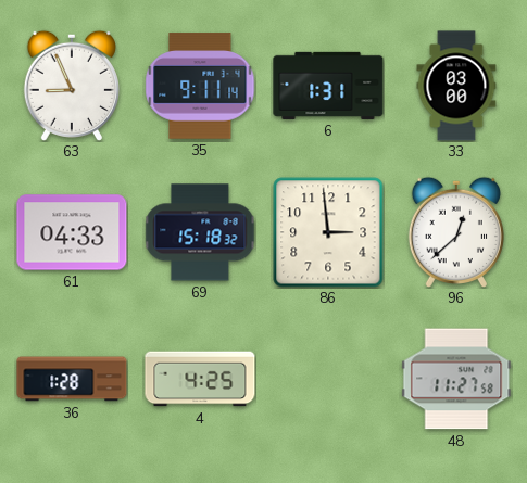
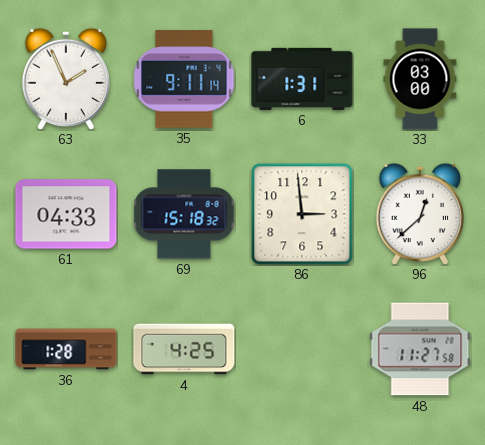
63: 8:56 -> 1:56 (66, 79)
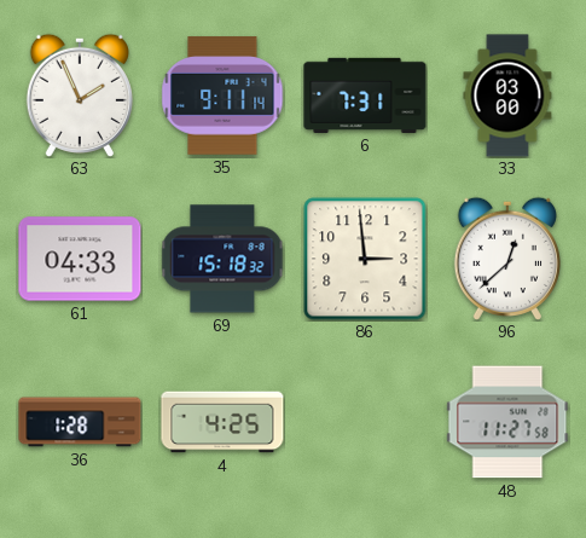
6: 1:31 -> 7:31 (365, 96)
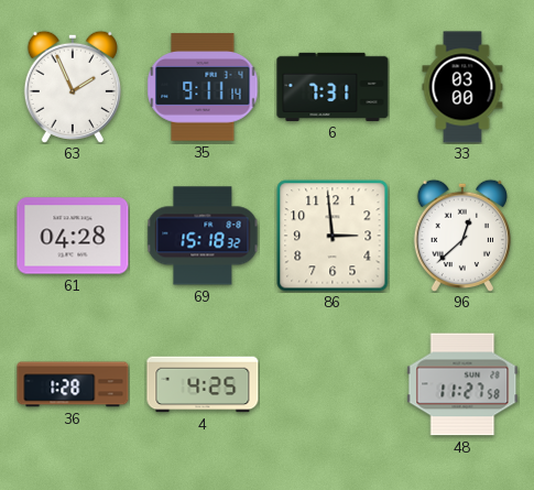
61: 04:33 -> 04:28 (73, 236)
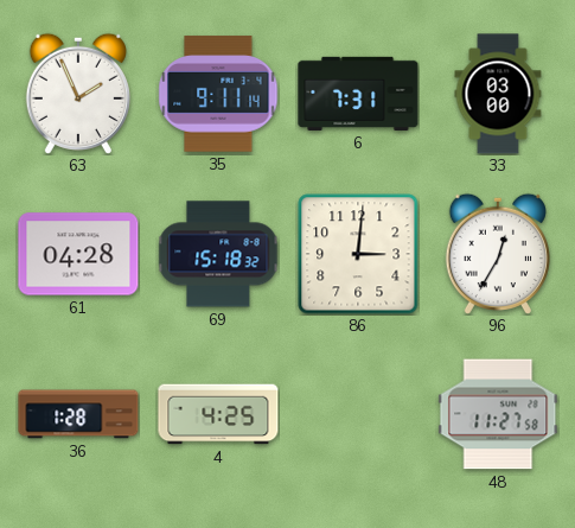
86: 2:59 -> 3:01 (358, 254)
96: 12:38 -> 12:35 (498, 254)
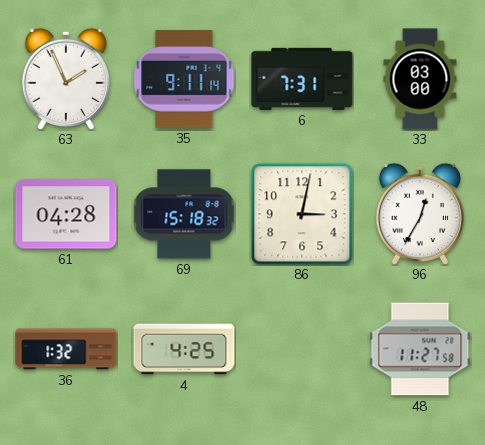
86: 3:01 -> 3:02 (302, 214)
36: 1:28 -> 1:32 (66, 349)
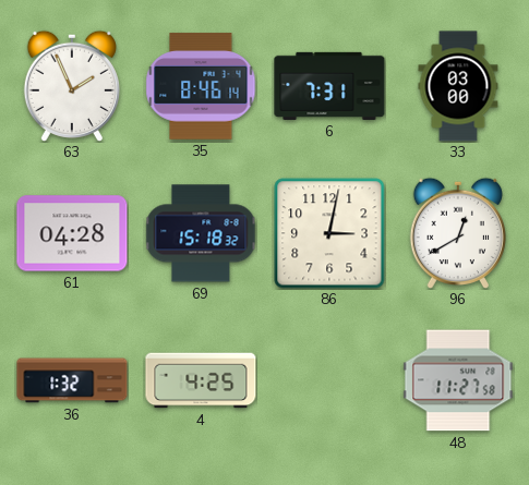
35: 9:11 -> 8:46 (201, 86)
96: 12:35 -> 12:40 (458, 233)
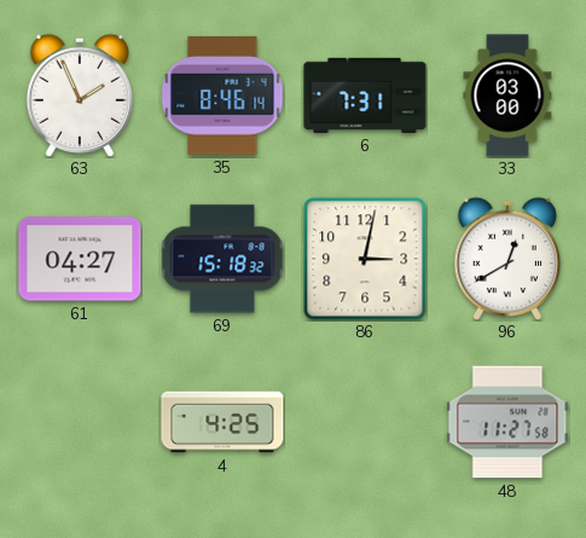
61: 04:28 -> 04:27 (80, 259)
36: 1:32 -> none (72, 380)
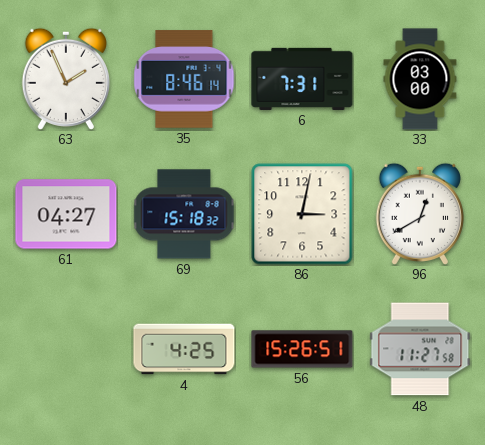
56: none -> 15:26 (302, 349)
